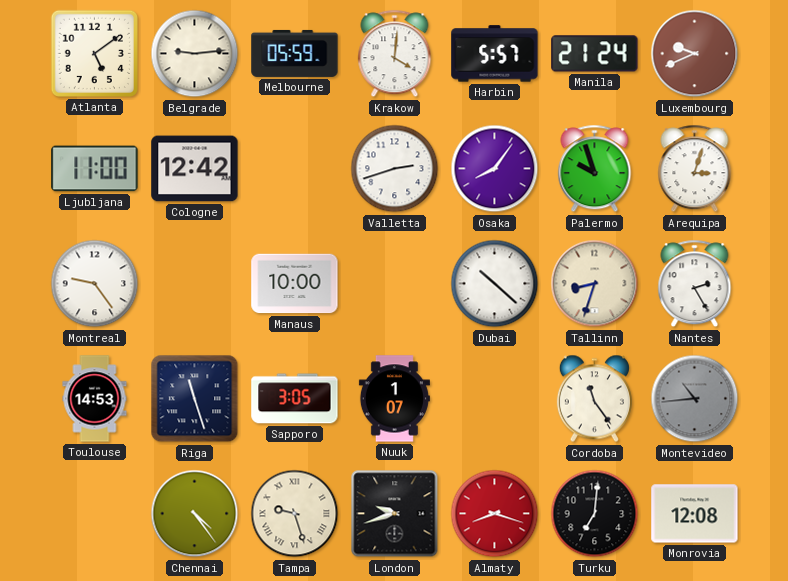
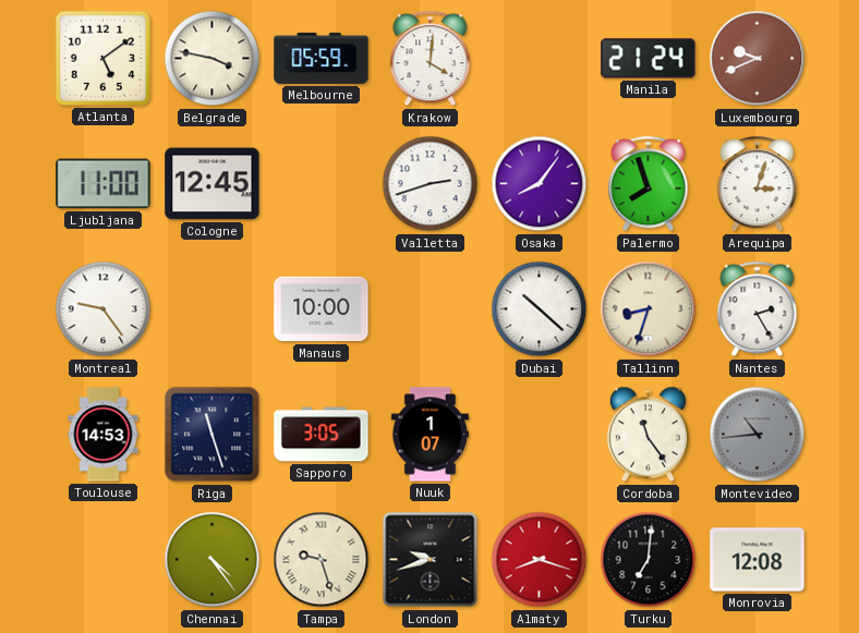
Belgrade: 9:14 -> 3:47 (213, 59)
Harbin: 5:57 -> none (495, 54)
Cologne: 12:42 -> 12:45 (213, 184)
Palermo: 9:57 -> 7:57 (649, 184)
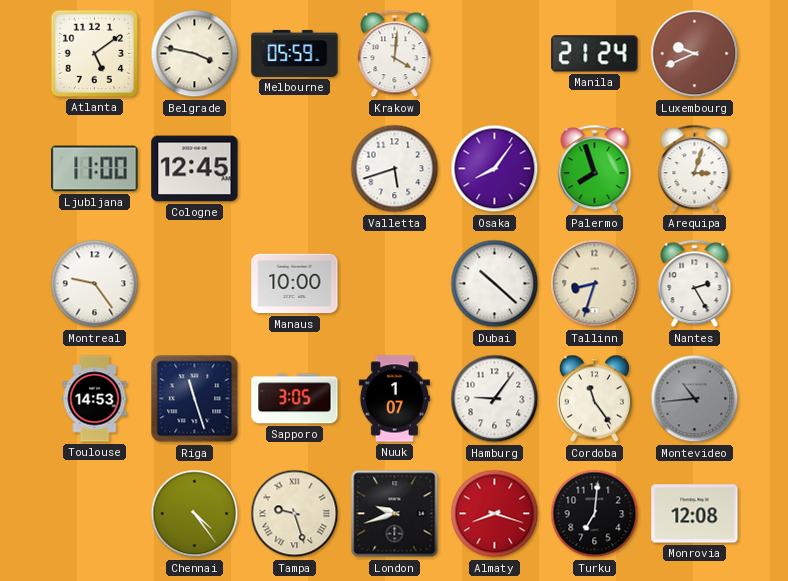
Valletta: 2:42 -> 5:42 (395, 169)
Hamburg: none -> 9:06 (495, 399)
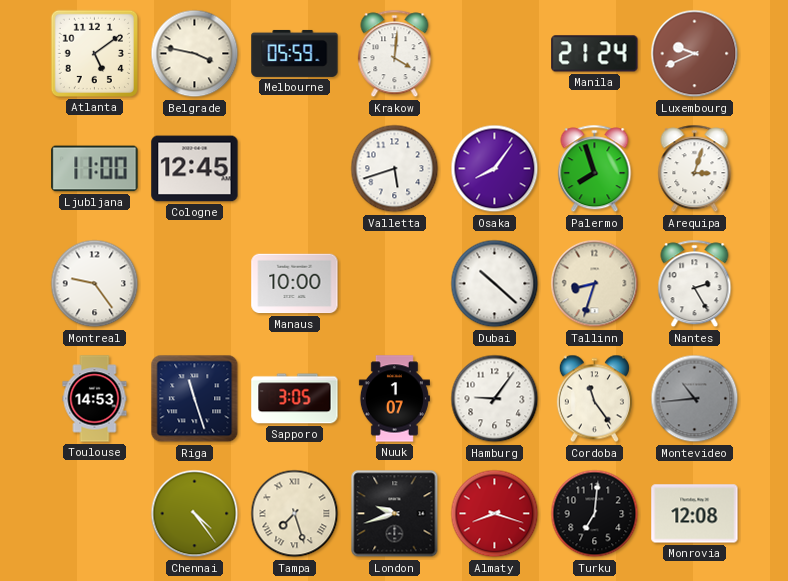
Tampa: 9:27 -> 7:27 (295, 514)
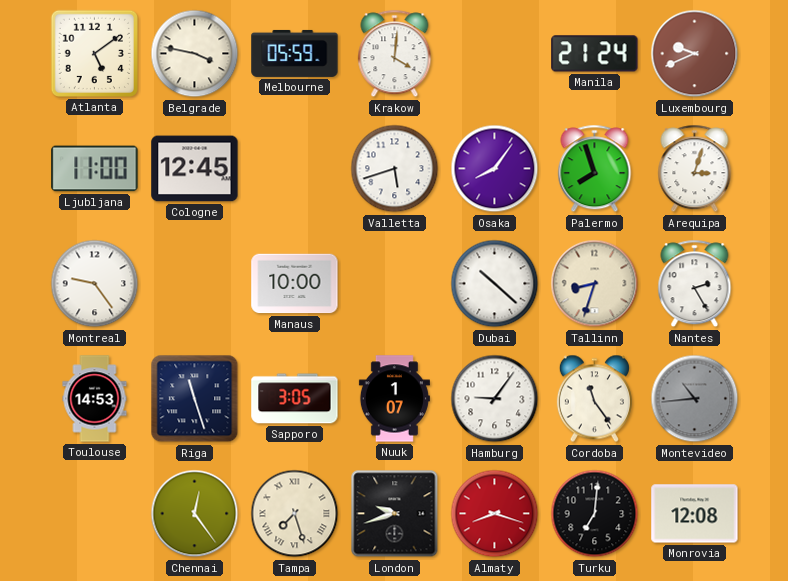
Chennai: 4:24 -> 12:24 (195, 514)
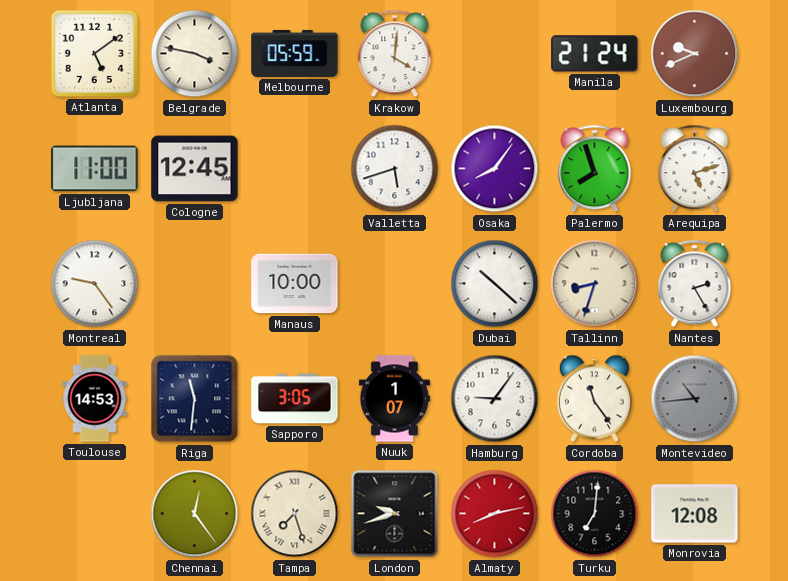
Arequipa: 3:03 -> 5:12 (695, 169)
Riga: 11:27 -> 11:31 (195, 399)
Almaty: 8:18 -> 8:13 (495, 514)
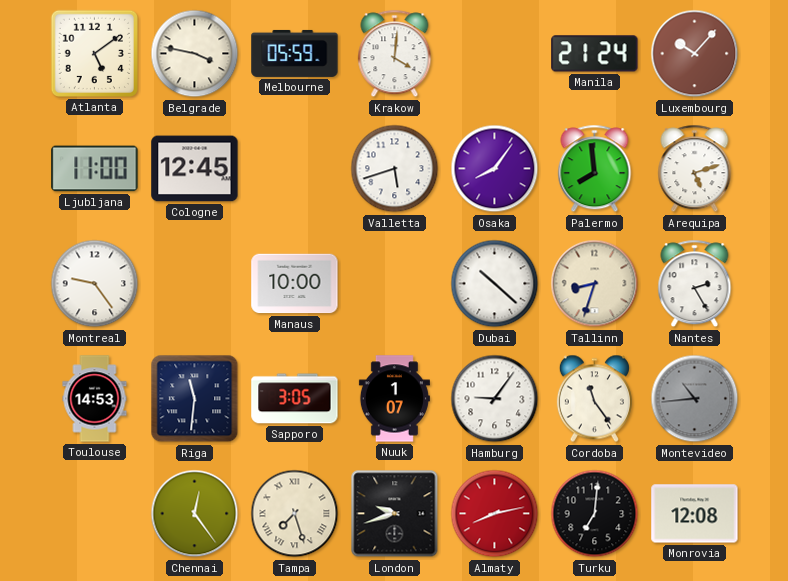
Luxembourg: 9:41 -> 10:07 (695, 54)
Palermo: 7:57 -> 7:59 (595, 169)
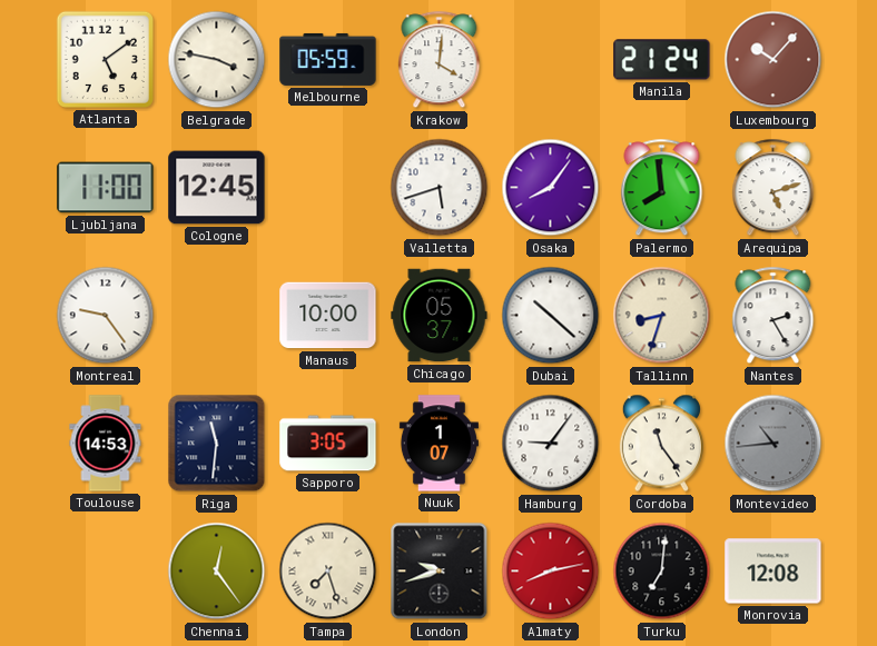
Chicago: none -> 05:37 (440, 316)
